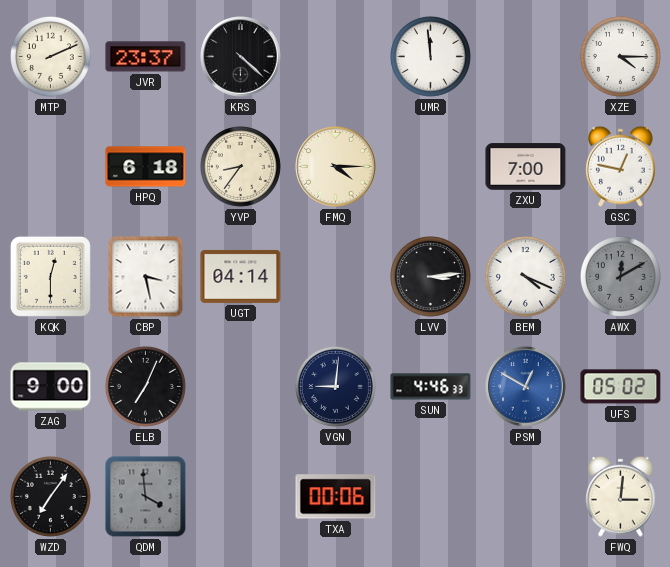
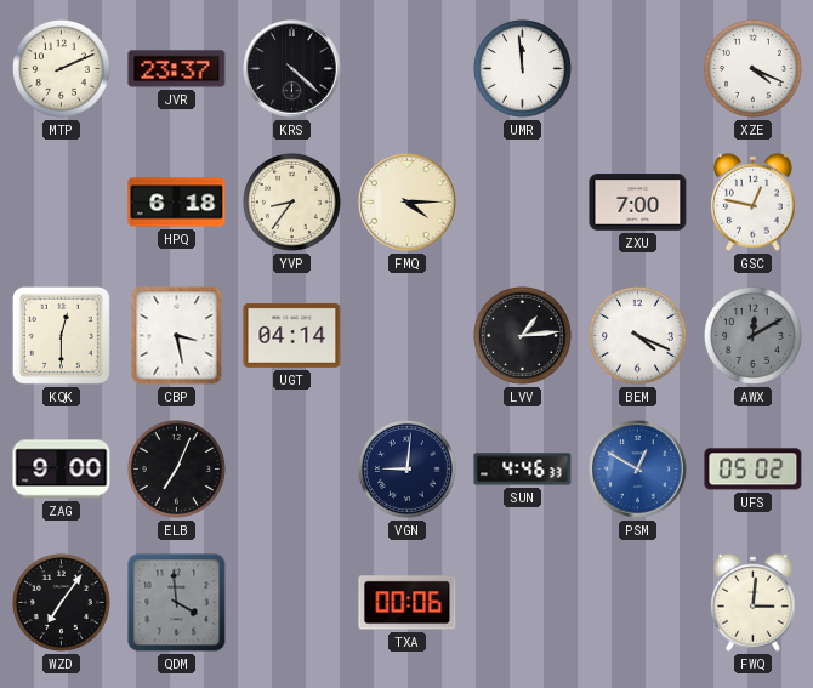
XZE: 4:15 -> 4:19 (752, 68)
LVV: 3:14 -> 1:14 (522, 335)
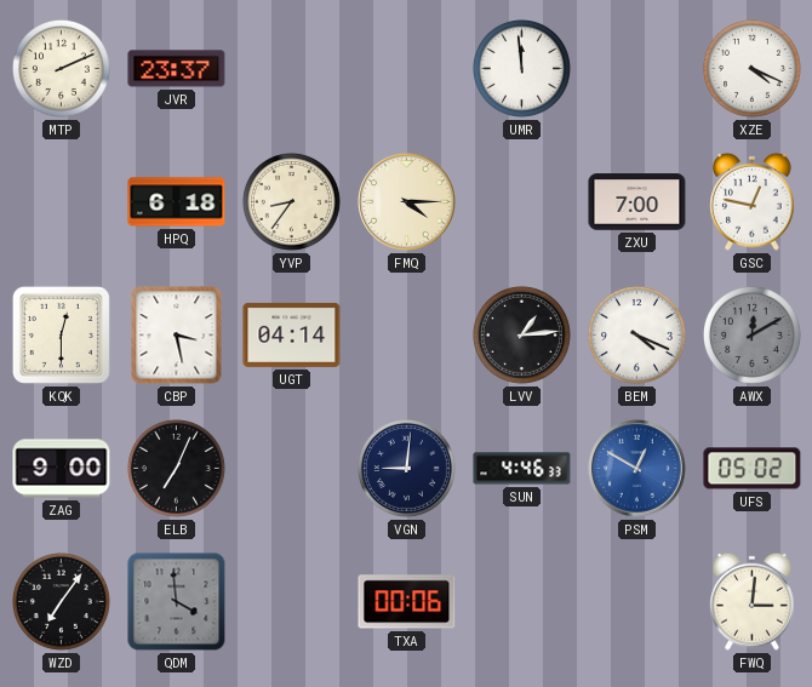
KRS: 4:22 -> none (292, 69)
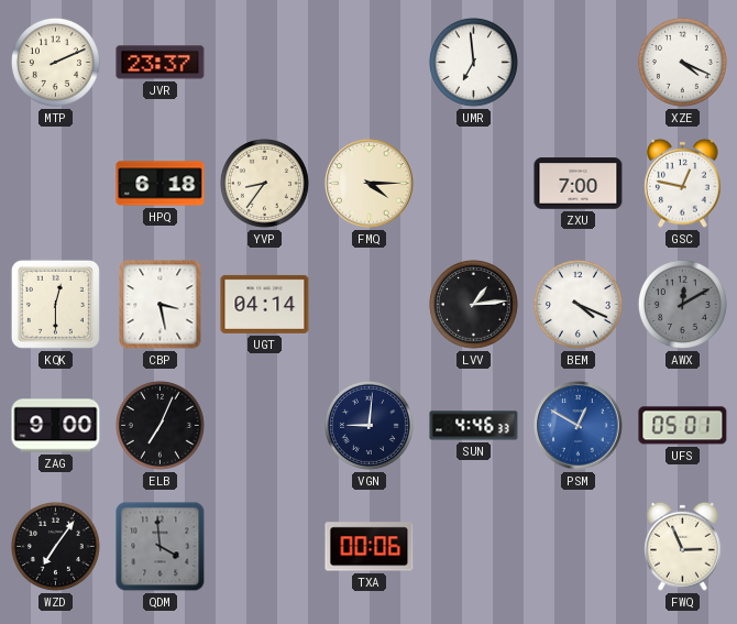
UMR: 11:59 -> 6:59 (473, 62)
UFS: 05:02 -> 05:01 (683, 426)
FWQ: 3:01 -> 2:56 (683, 546)
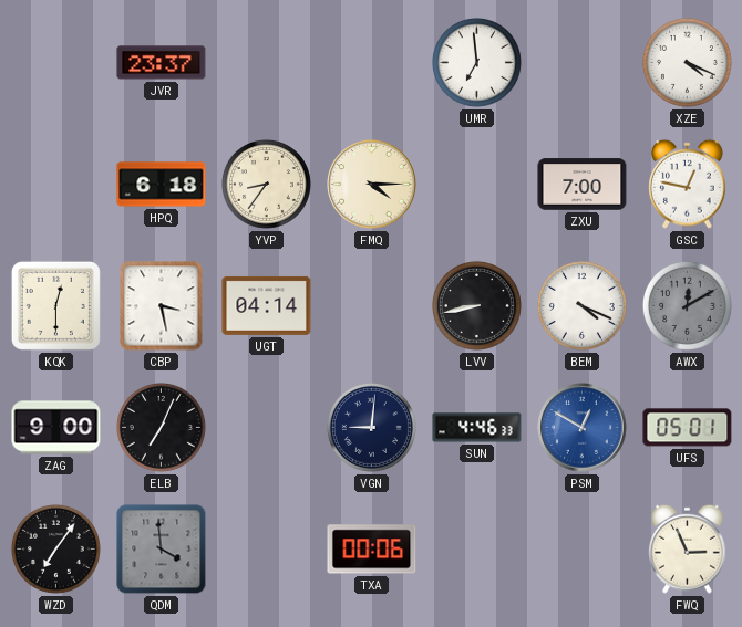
MTP: 2:11 -> none (55, 62)
LVV: 1:14 -> 8:43 (476, 305)
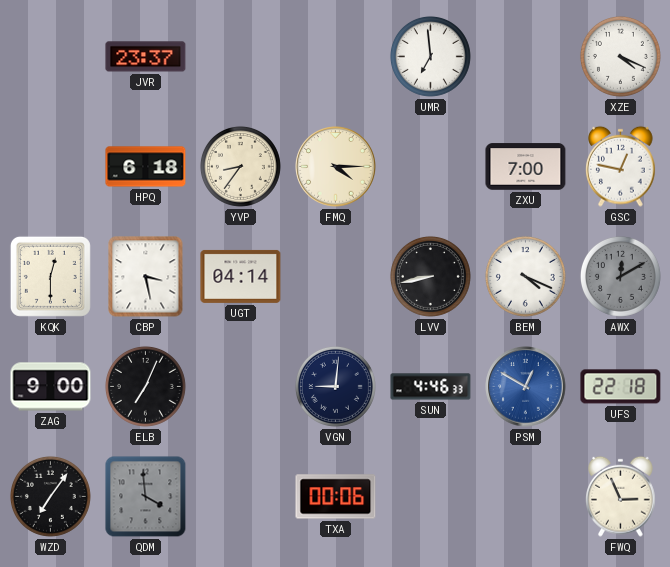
UFS: 05:01 -> 22:18 (621, 387)
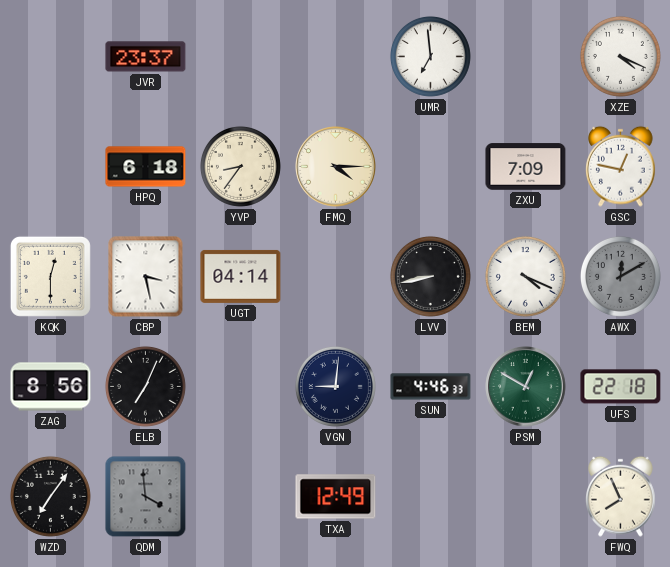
ZXU: 7:00 -> 7:09 (526, 167)
ZAG: 9:00 -> 8:56 (51, 387)
PSM dial: blue -> green (526, 387)
TXA: 00:06 -> 12:49 (336, 497)
FWQ: 2:56 -> 7:56 (621, 496)
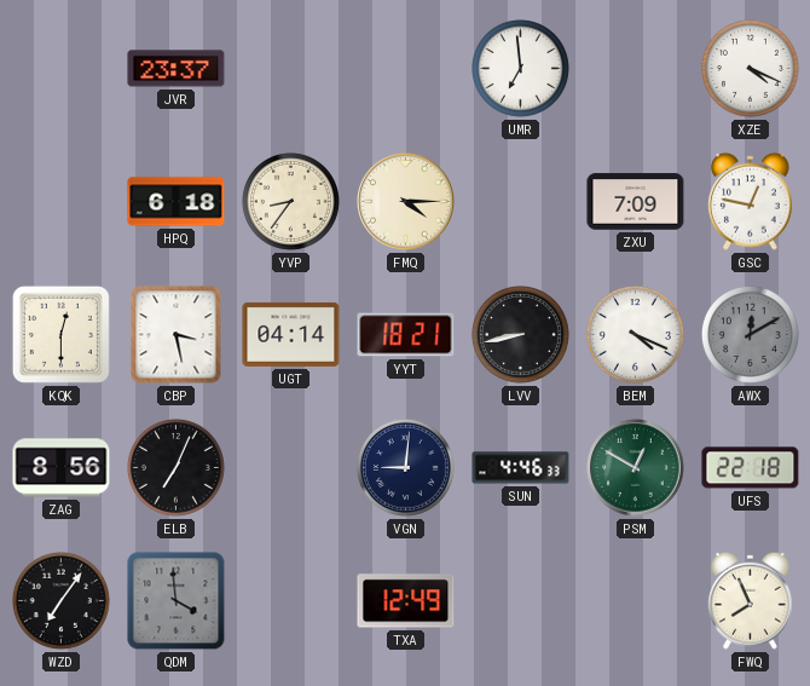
YYT: none -> 18:21 (406, 335)
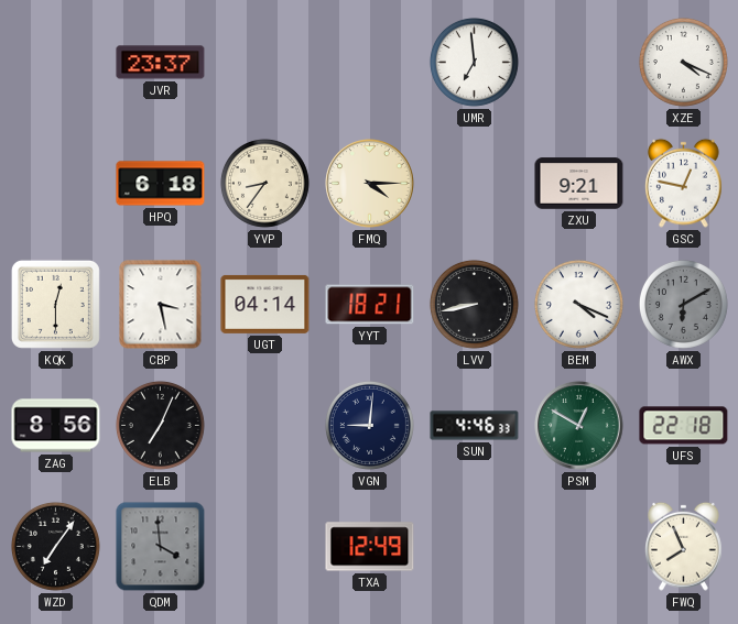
ZXU: 7:09 -> 9:21 (579, 184)
AWX: 12:10 -> 6:10 (683, 304)
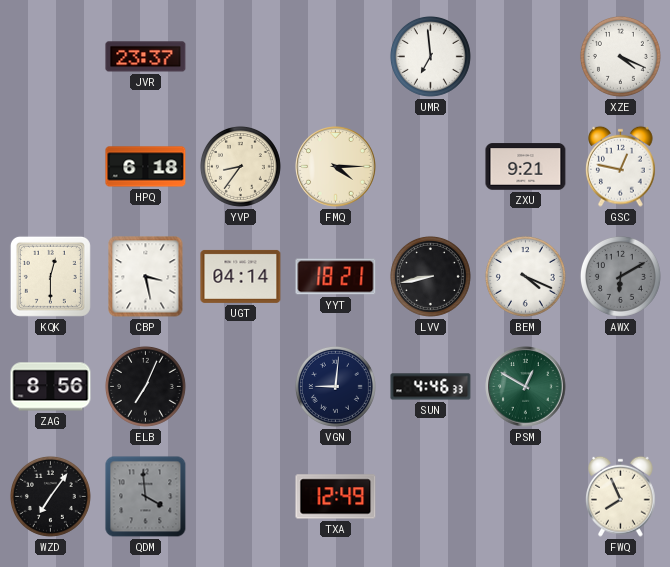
UFS: 22:18 -> none (684, 426)
